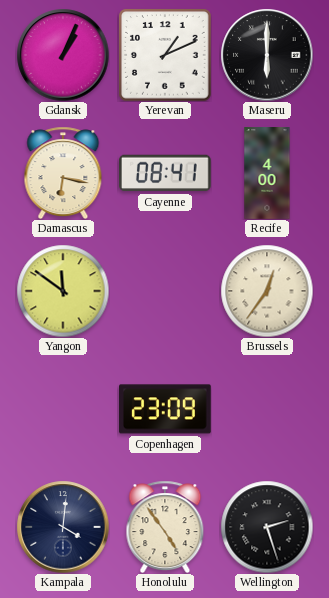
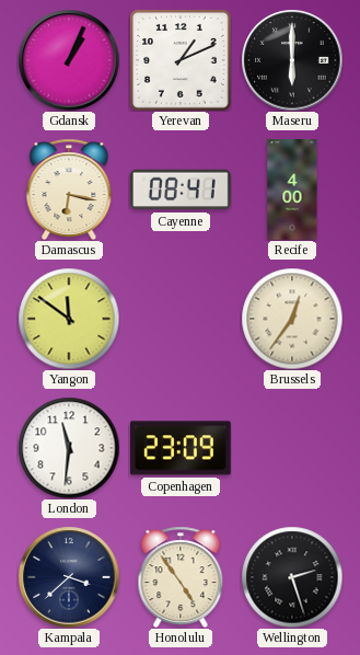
London: none -> 11:31 (69, 448)
Kampala: 4:01 -> 3:38 (69, 577)
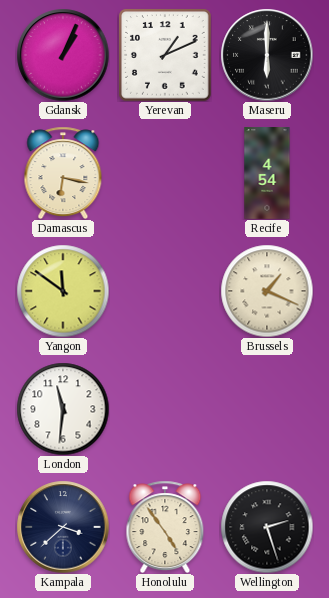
Cayenne: 08:41 -> none (182, 189)
Recife: 4:00 -> 4:54 (267, 173)
Brussels: 12:36 -> 1:19 (267, 291)
Copenhagen: 23:09 -> none (182, 448)
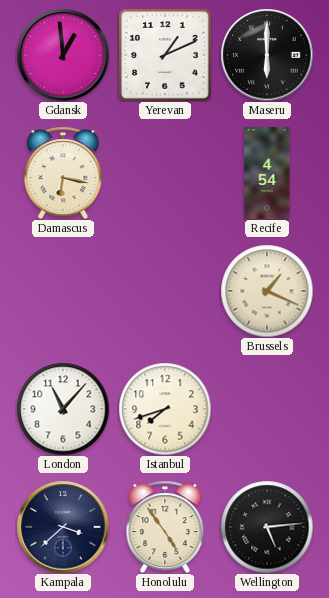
Gdansk: 1:04 -> 12:59 (63, 55)
Yangon: 11:51 -> none (63, 291)
London: 11:31 -> 11:07 (63, 409)
Istanbul: none -> 7:42 (165, 409)
Wellington: 2:27 -> 5:14 (267, 527)
